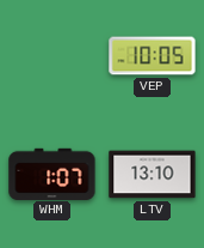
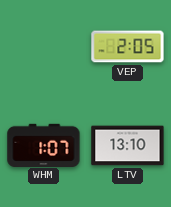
VEP: 10:05 -> 2:05 (128, 47)
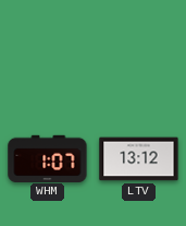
VEP: 2:05 -> none (128, 47)
LTV: 13:10 -> 13:12 (139, 159)
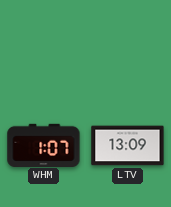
LTV: 13:12 -> 13:09 (128, 146)
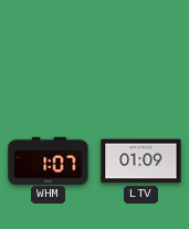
LTV: 13:09 -> 01:09 (141, 162)
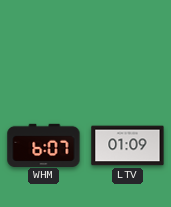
WHM: 1:07 -> 6:07 (44, 145)
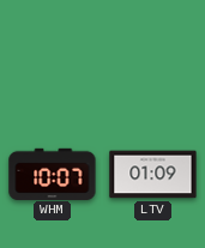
WHM: 6:07 -> 10:07 (53, 174)
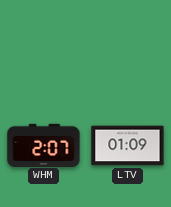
WHM: 10:07 -> 2:07 (44, 145)
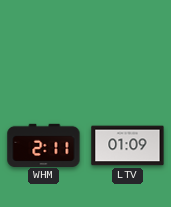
WHM: 2:07 -> 2:11 (44, 145)
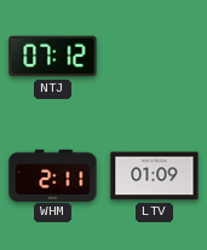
NTJ: none -> 07:12 (53, 57)
